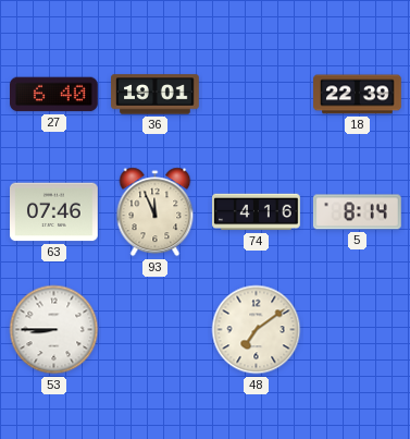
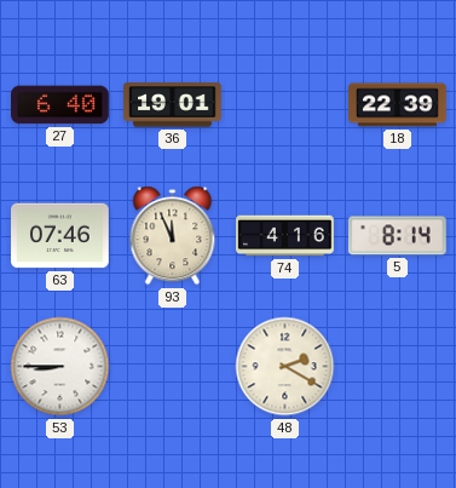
48: 7:09 -> 2:20 (285, 367)
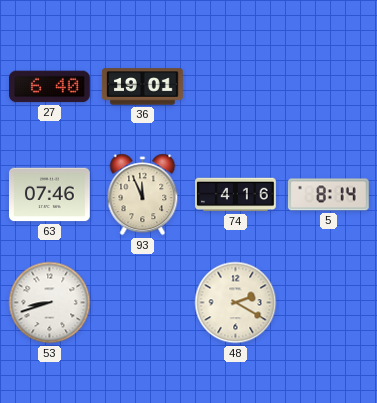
18: 22:39 -> none (398, 105)
53: 8:45 -> 8:42 (50, 303)
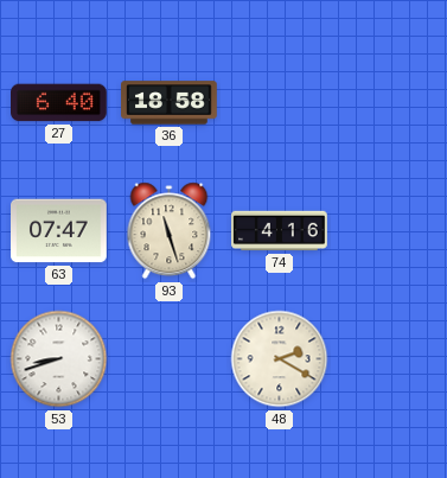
36: 19:01 -> 18:58 (170, 103)
63: 07:46 -> 07:47 (59, 231)
93: 11:56 -> 11:27 (170, 231)
5: 8:14 -> none (328, 195)
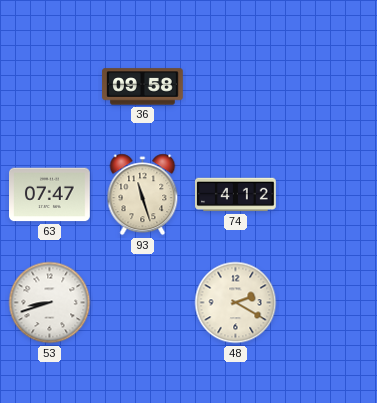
27: 6:40 -> none (59, 103)
36: 18:58 -> 09:58 (143, 87)
74: 4:16 -> 4:12 (236, 195)
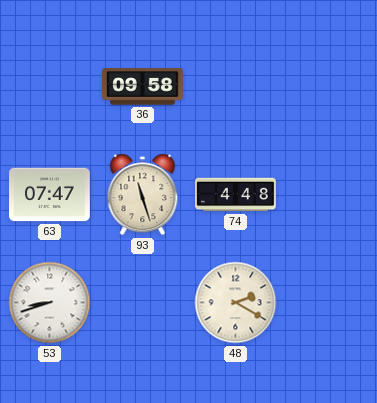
74: 4:12 -> 4:48 (236, 195)
